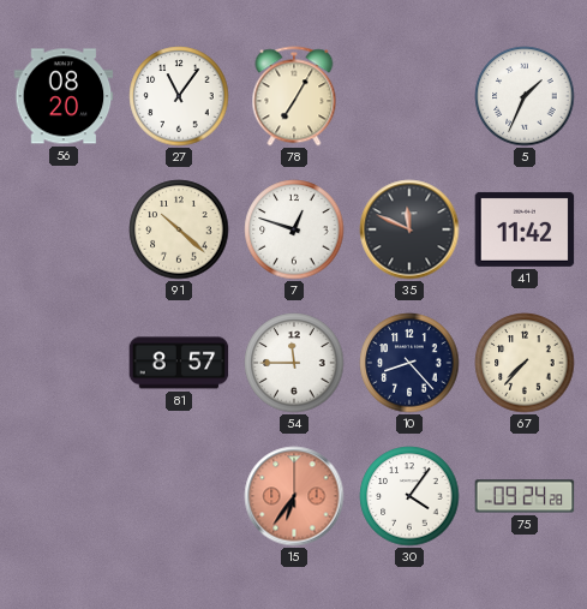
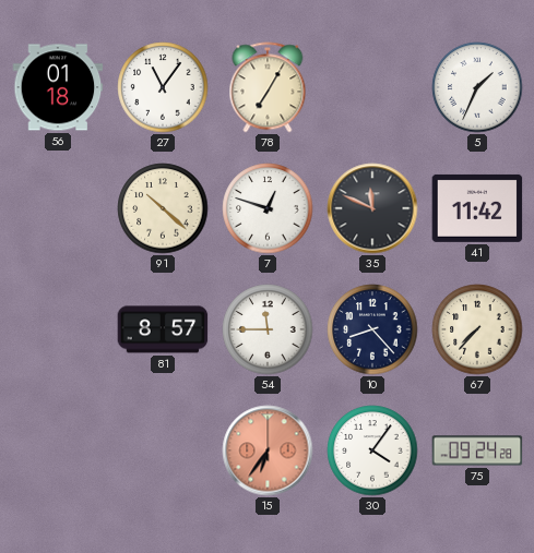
56: 08:20 -> 01:18 (58, 87)
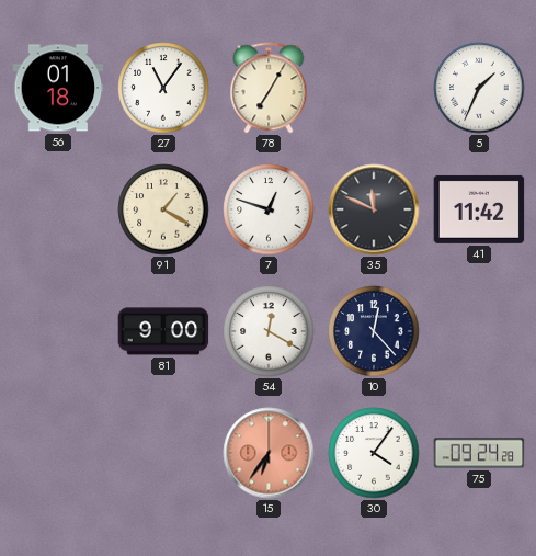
91: 10:22 -> 1:20 (163, 209)
81: 8:57 -> 9:00 (163, 331)
54: 11:45 -> 12:20 (269, 331)
10: 8:23 -> 12:23 (374, 331)
67: 7:37 -> none (477, 329)
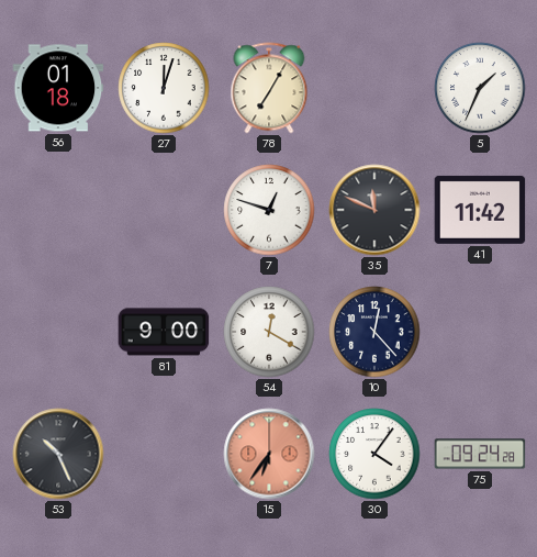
27: 11:06 -> 12:03 (164, 88)
91: 1:20 -> none (163, 209)
53: none -> 10:26 (58, 454)
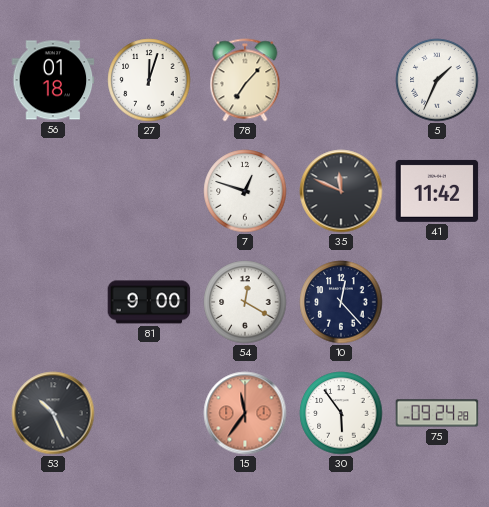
78: 7:05 -> 7:07 (245, 80)
15: 6:36 -> 11:36 (245, 413)
30: 4:06 -> 5:54 (341, 413)
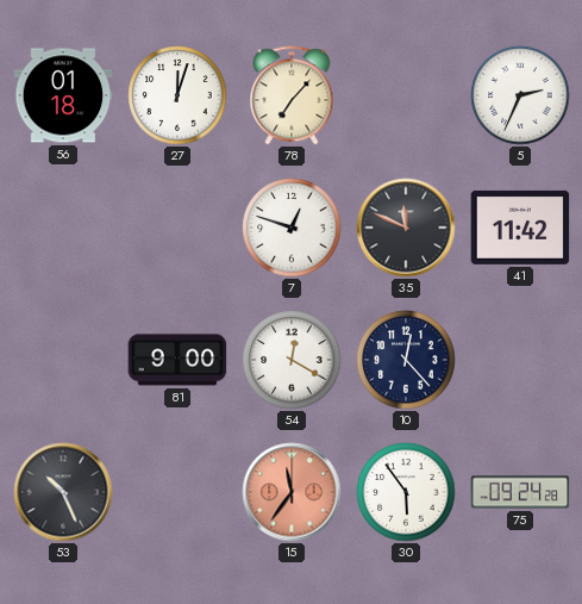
5: 1:34 -> 2:34 (520, 95)
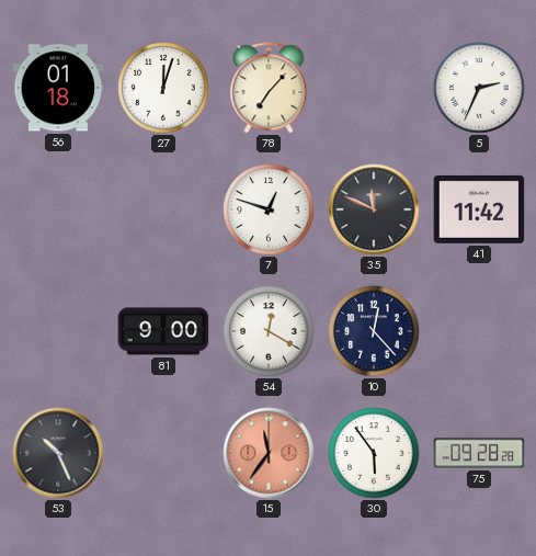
75: 09:24 -> 09:28 (479, 453)
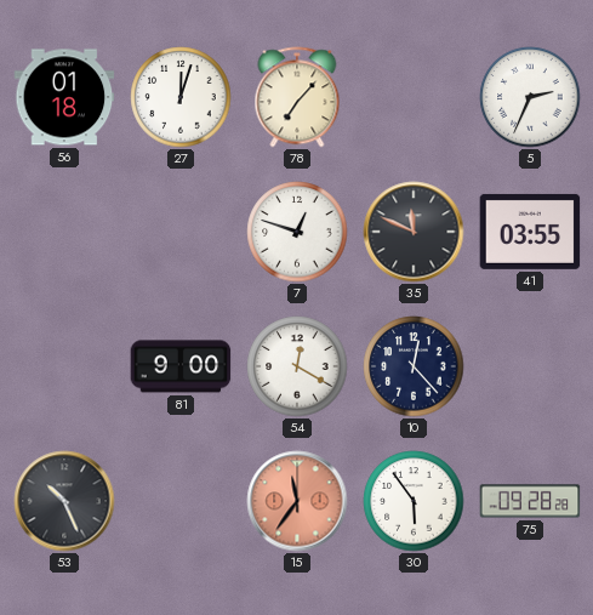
41: 11:42 -> 03:55 (530, 232)
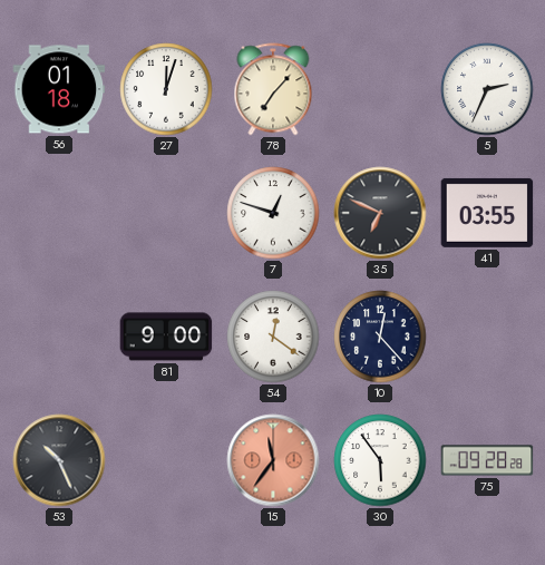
35: 11:49 -> 6:49 (380, 213)
54: 12:20 -> 12:21 (273, 337)
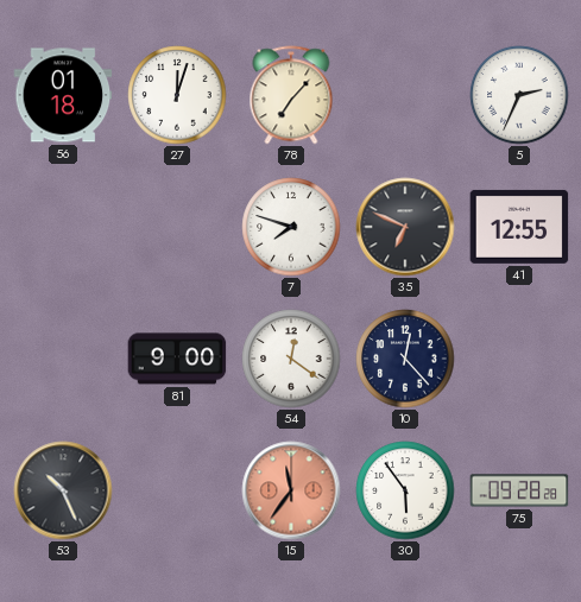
7: 12:48 -> 7:48 (291, 227)
41: 03:55 -> 12:55 (519, 227)
